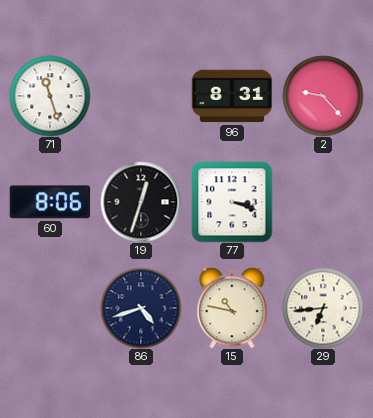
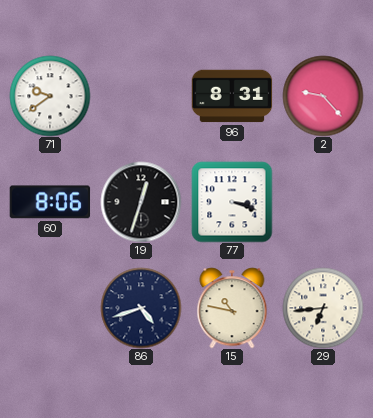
71: 11:27 -> 9:39 (50, 96)
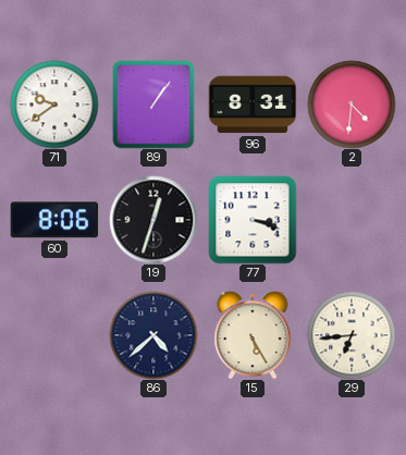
89: none -> 1:06 (153, 104)
2: 9:23 -> 4:31 (352, 104)
86: 4:42 -> 4:38 (153, 335)
15: 10:47 -> 5:25 (253, 335)
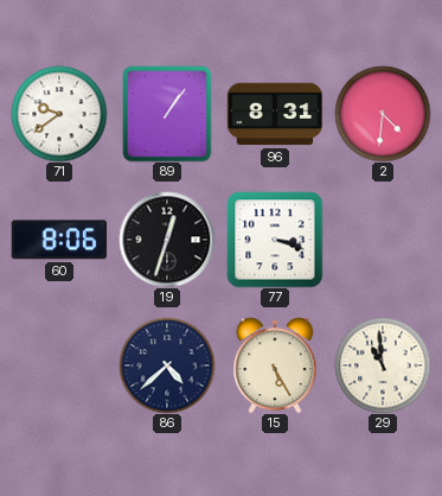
29: 6:44 -> 10:59 (383, 365)
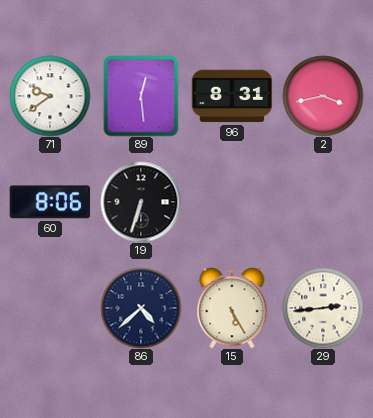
89: 1:06 -> 12:29 (141, 96)
2: 4:31 -> 3:43 (323, 96)
19: 12:33 -> 6:33 (141, 202)
77: 3:18 -> none (275, 240)
29: 10:59 -> 2:44 (323, 308)
